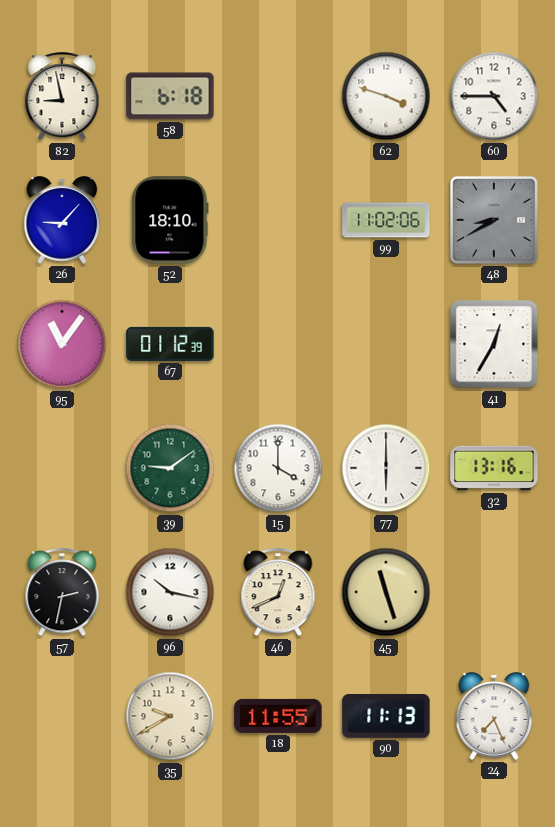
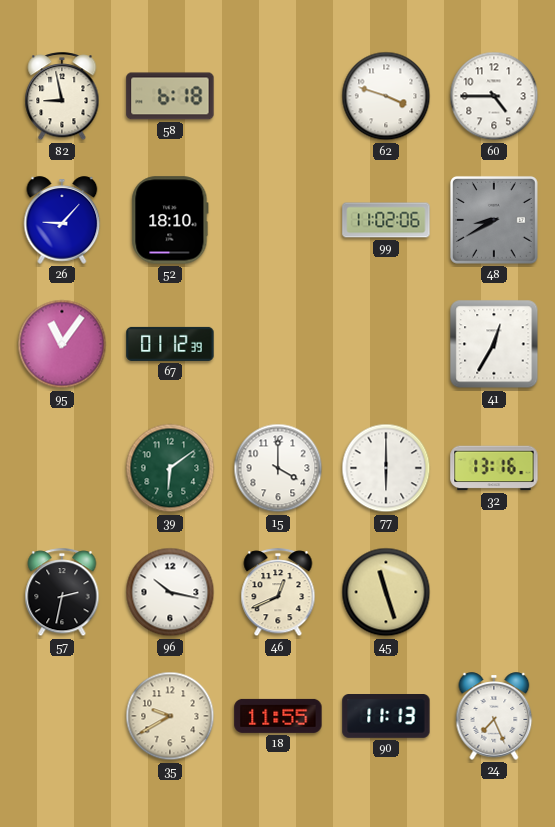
39: 9:09 -> 6:09 (170, 468)
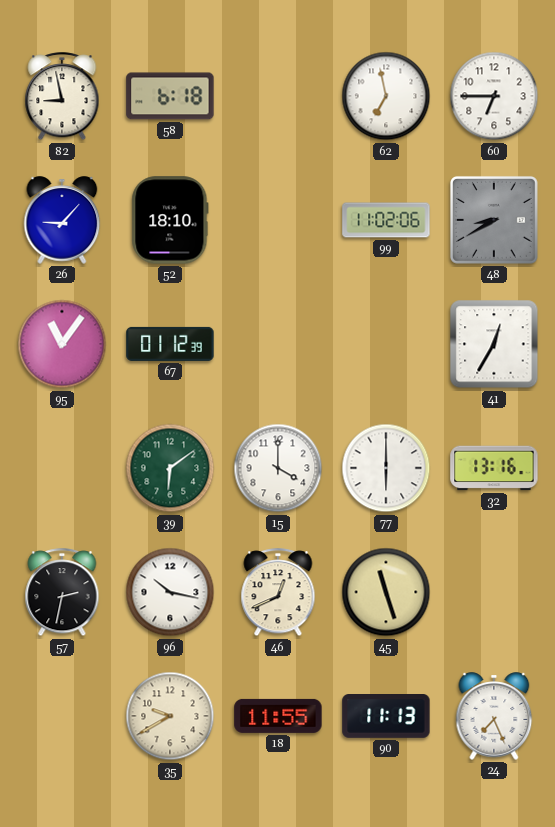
62: 3:48 -> 6:58 (386, 96)
60: 4:45 -> 6:45 (494, 96)
